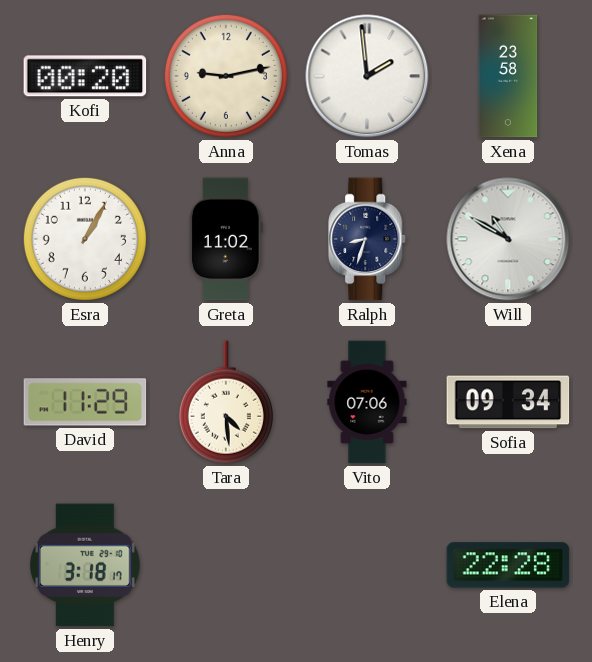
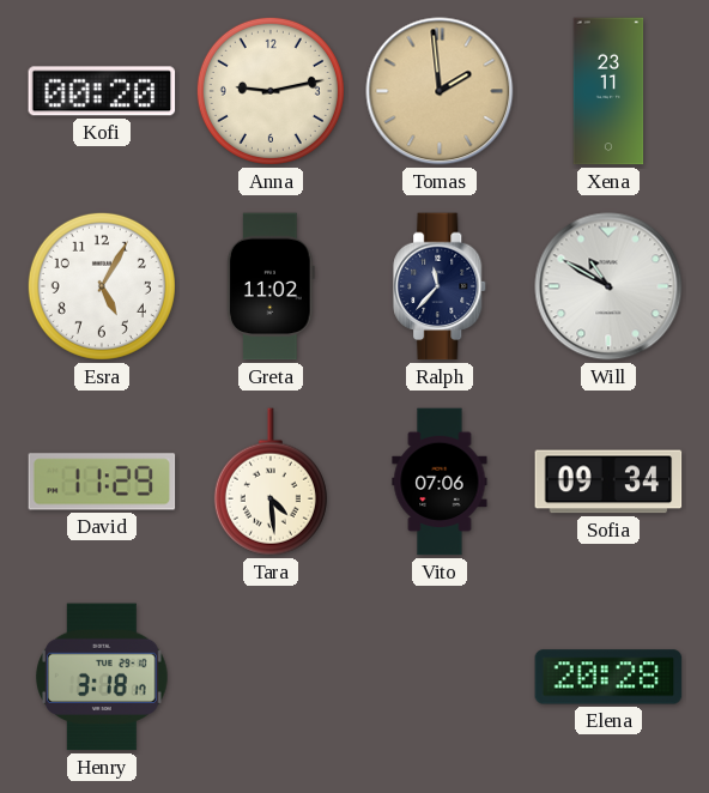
Tomas dial: white -> champagne (440, 91)
Xena: 23:58 -> 23:11 (608, 91)
Esra: 1:05 -> 5:05 (102, 286)
Ralph: 8:33 -> 11:37 (441, 286)
Elena: 22:28 -> 20:28 (608, 677)
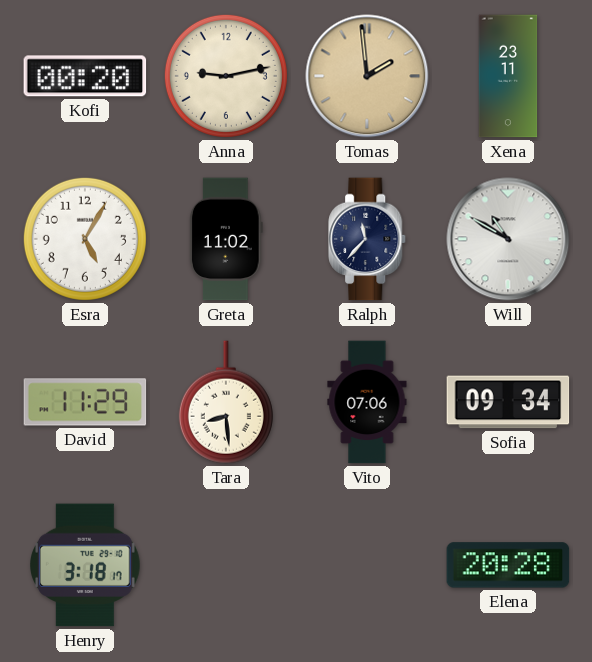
Tara: 4:29 -> 8:29 (226, 402)
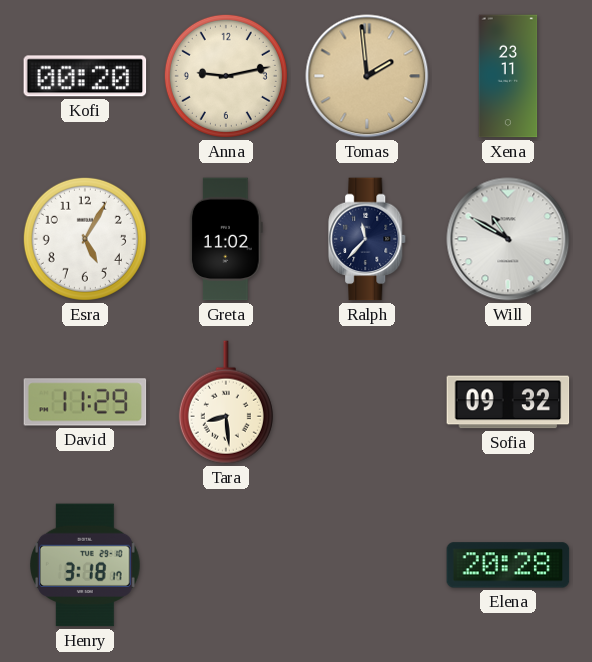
Vito: 07:06 -> none (367, 402)
Sofia: 09:34 -> 09:32 (508, 402)
